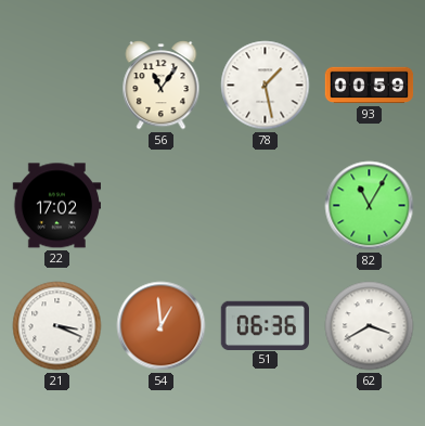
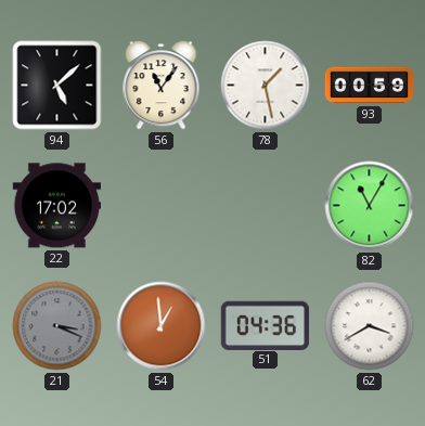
94: none -> 5:08 (57, 86)
21 dial: white -> grey (57, 326)
51: 06:36 -> 04:36 (265, 325)
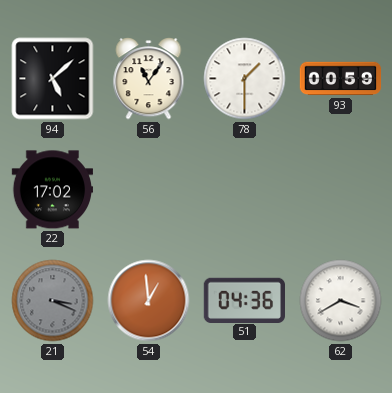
78: 1:28 -> 1:30 (245, 79)
82: 11:05 -> none (370, 206)
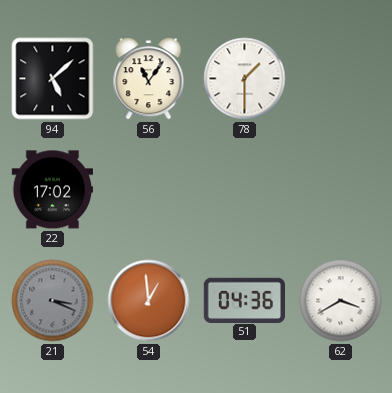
93: 00:59 -> none (341, 79)
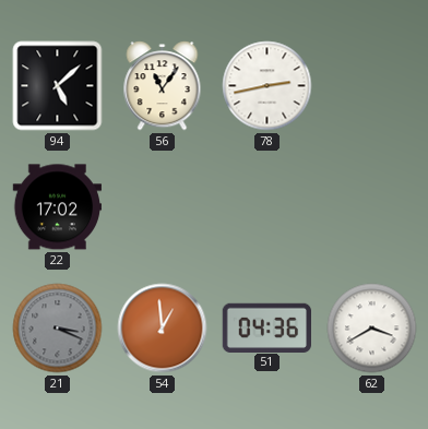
78: 1:30 -> 2:43 (267, 86)
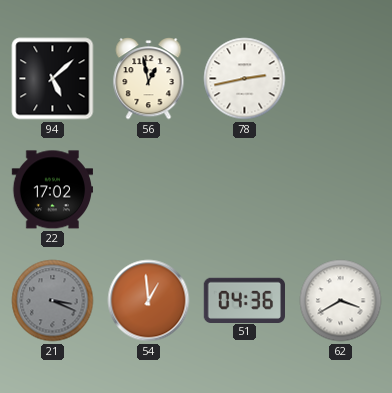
56: 11:06 -> 12:58 (149, 79)
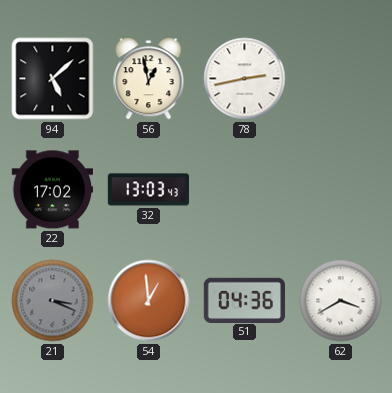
32: none -> 13:03 (149, 190)
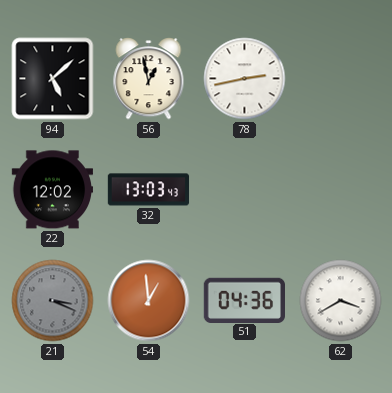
22: 17:02 -> 12:02 (53, 190)
